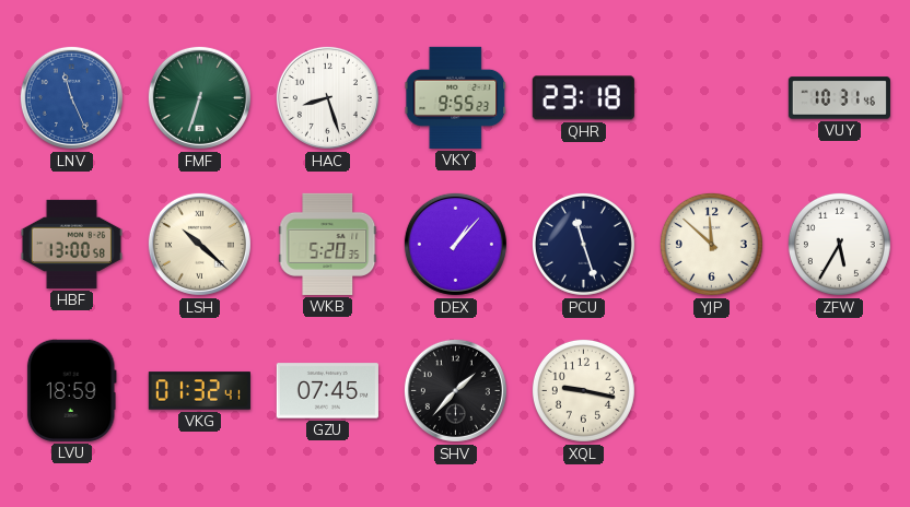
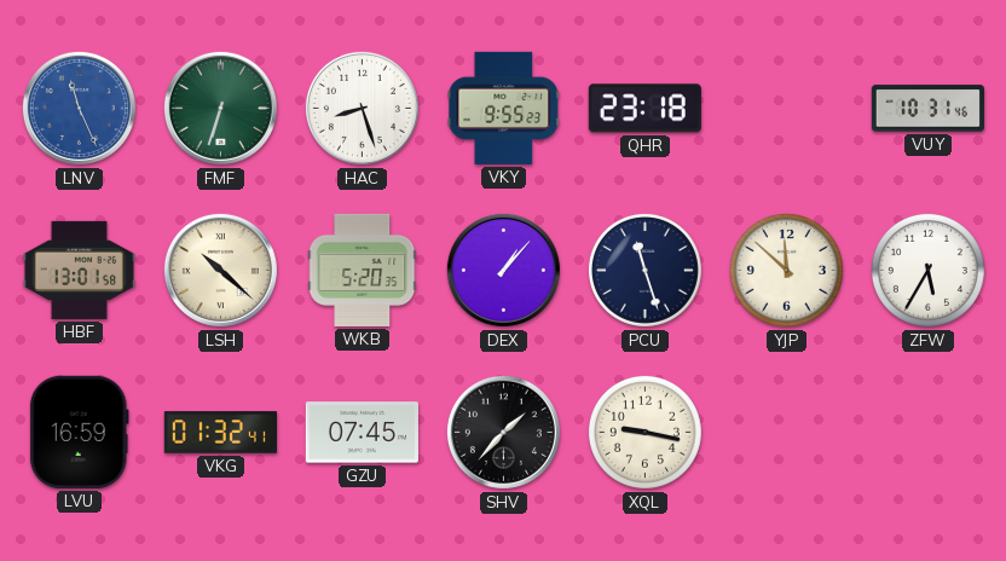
HBF: 13:00 -> 13:01 (79, 270)
LVU: 18:59 -> 16:59 (79, 432)
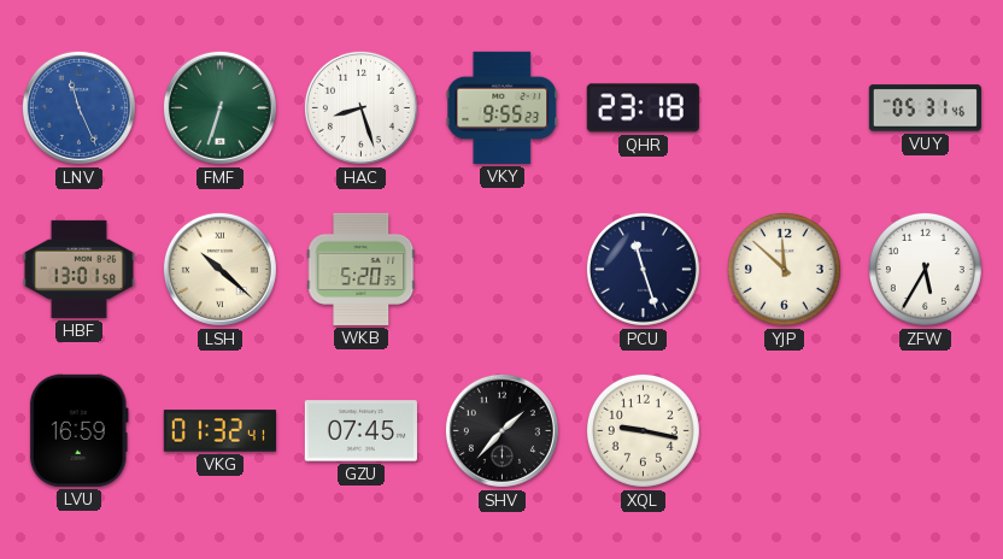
VUY: 10:31 -> 05:31 (925, 108)
DEX: 1:07 -> none (503, 270)
